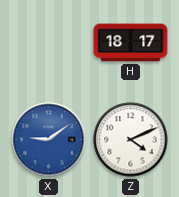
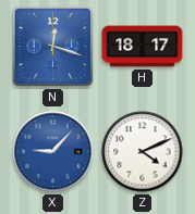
N: none -> 12:18 (52, 46)
X: 9:09 -> 9:07 (53, 152)
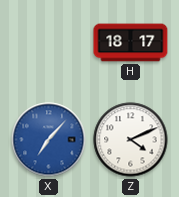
N: 12:18 -> none (52, 46)
X: 9:07 -> 7:07 (49, 140)
